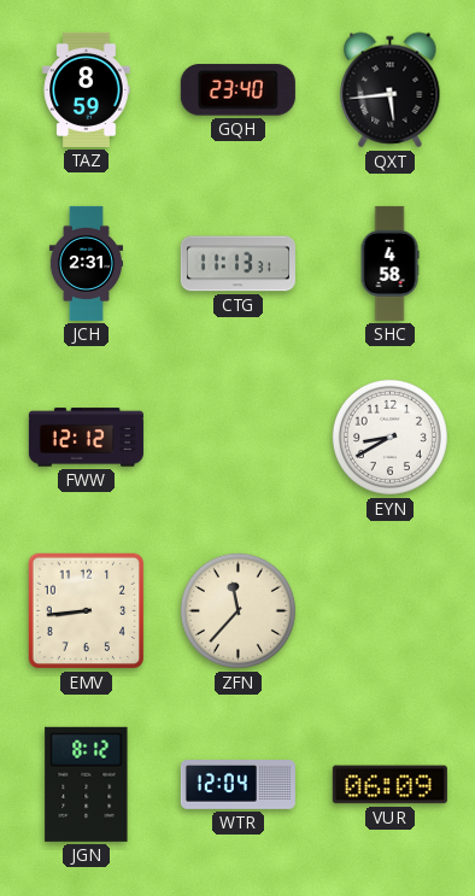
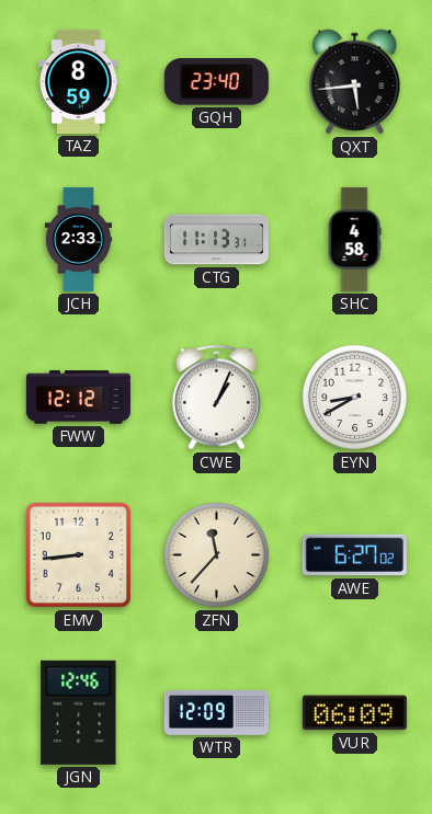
JCH: 2:31 -> 2:33 (78, 239)
CWE: none -> 1:04 (216, 398)
AWE: none -> 6:27 (354, 555)
JGN: 8:12 -> 12:46 (79, 712)
WTR: 12:04 -> 12:09 (216, 713)
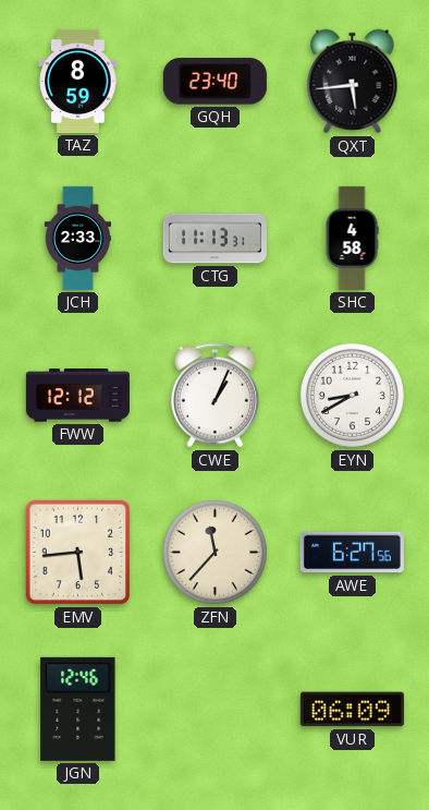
EMV: 8:44 -> 5:44 (78, 553)
AWE: 6:27:02 -> 6:27:56 (352, 553)
WTR: 12:09 -> none (216, 713)
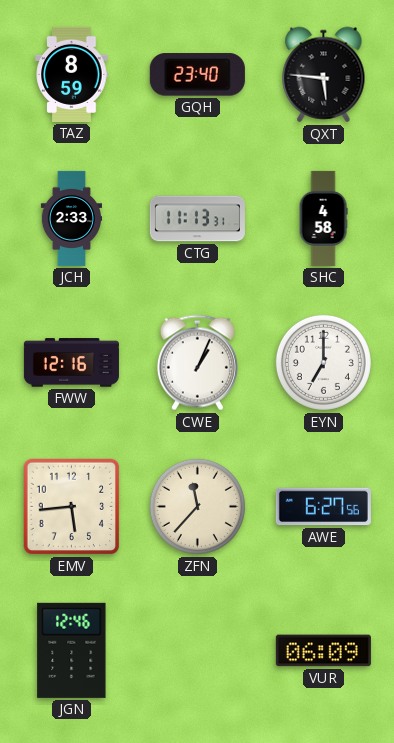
QXT: 5:44 -> 5:46 (324, 75)
FWW: 12:12 -> 12:16 (71, 363)
EYN: 8:40 -> 7:00 (323, 362)
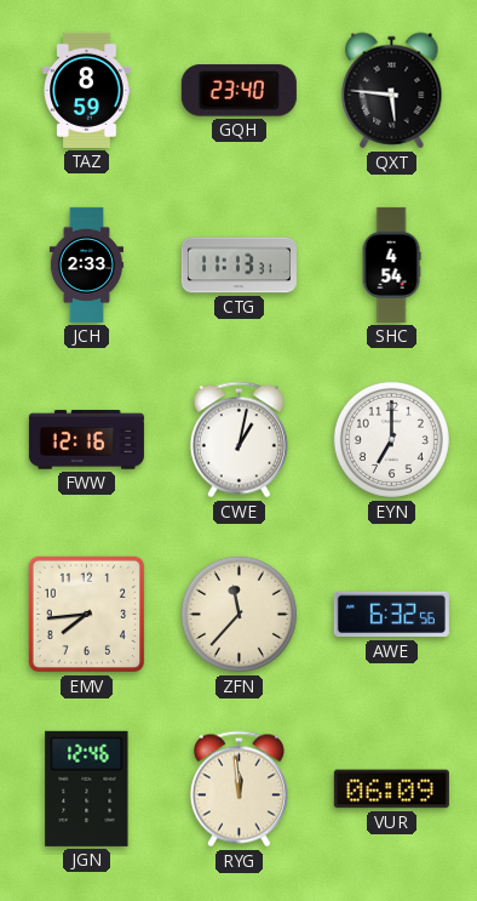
SHC: 4:58 -> 4:54 (391, 264)
CWE: 1:04 -> 1:02 (238, 440)
EMV: 5:44 -> 7:44 (87, 615)
AWE: 6:27 -> 6:32 (391, 615)
RYG: none -> 11:59 (238, 789)
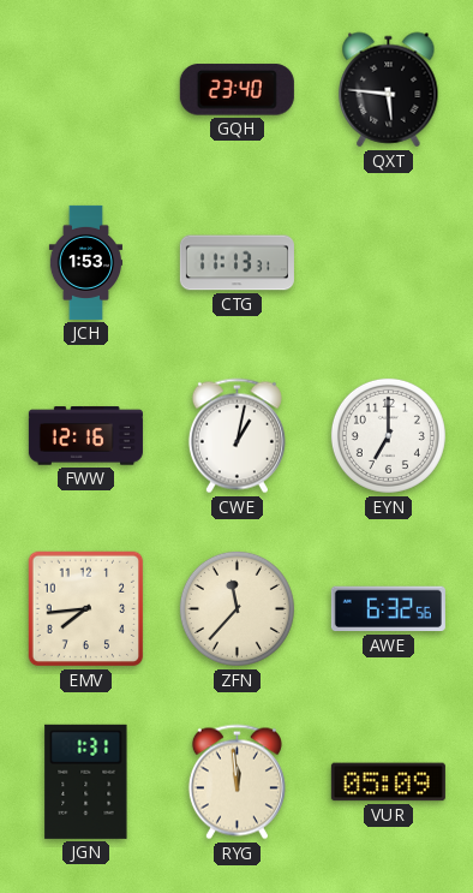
TAZ: 8:59 -> none (87, 90)
JCH: 2:33 -> 1:53 (85, 262)
SHC: 4:54 -> none (391, 264)
JGN: 12:46 -> 1:31 (86, 781)
VUR: 06:09 -> 05:09 (388, 782)
